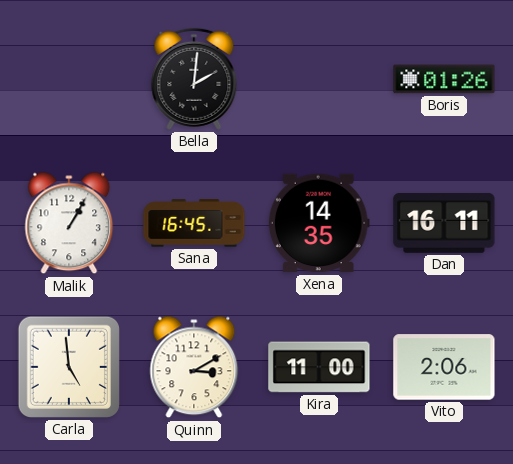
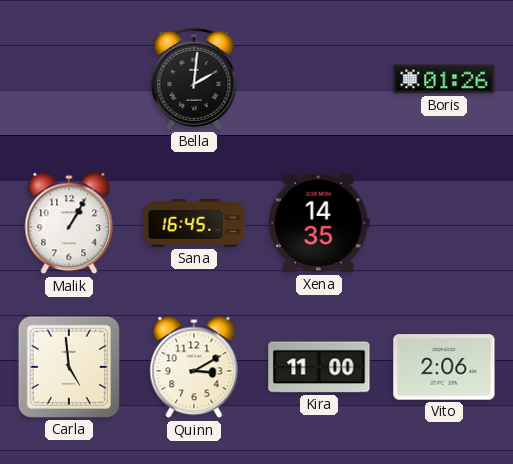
Dan: 16:11 -> none (444, 223)
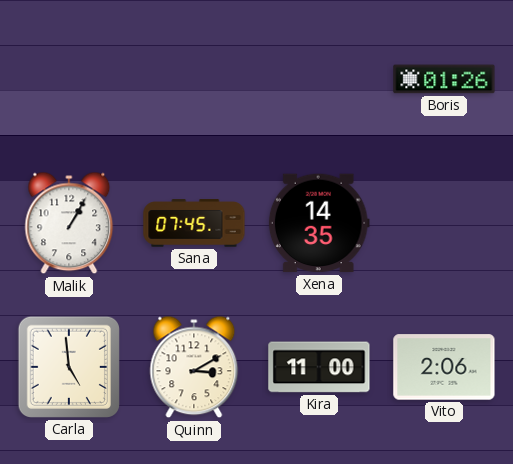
Bella: 2:01 -> none (194, 79)
Sana: 16:45 -> 07:45 (194, 223)
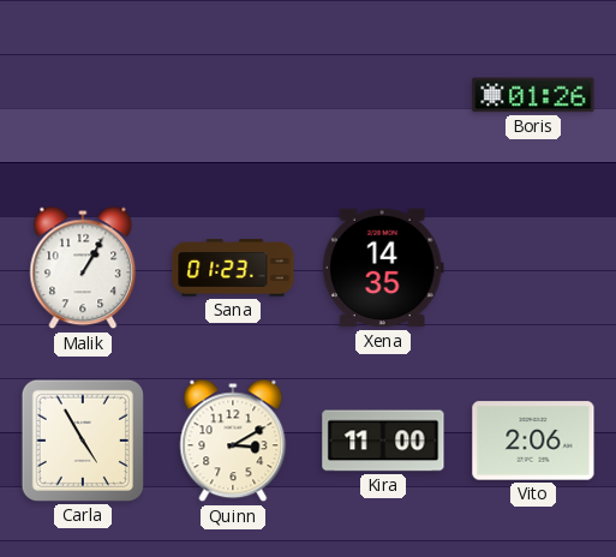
Sana: 07:45 -> 01:23 (233, 268)
Carla: 4:59 -> 4:55 (83, 441)
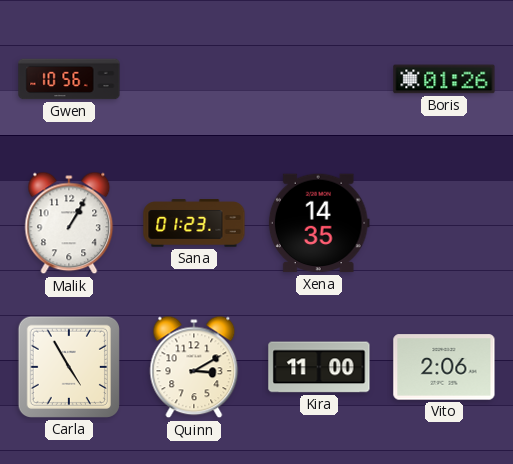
Gwen: none -> 10:56 (69, 79)
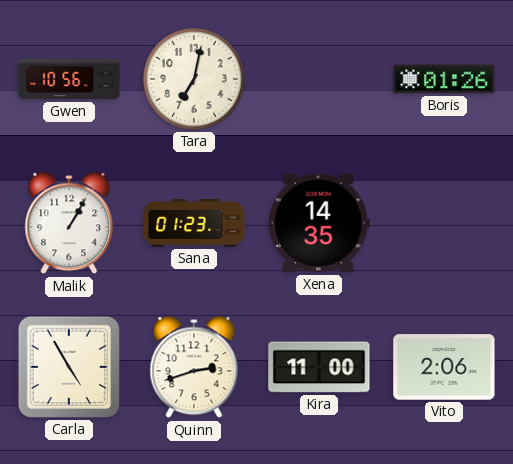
Tara: none -> 7:02 (194, 79)
Quinn: 3:10 -> 2:42 (194, 367)
